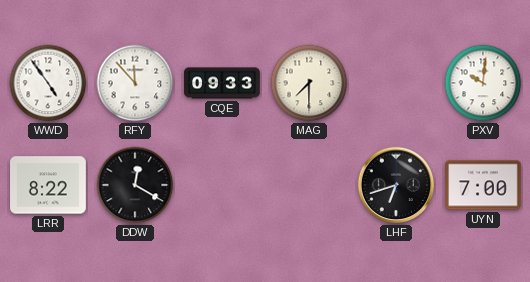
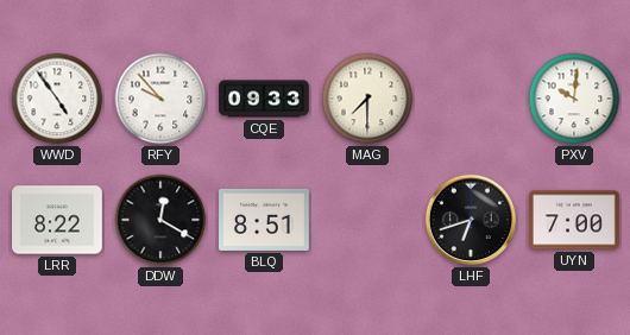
RFY: 11:53 -> 9:53 (160, 99)
BLQ: none -> 8:51 (264, 220)
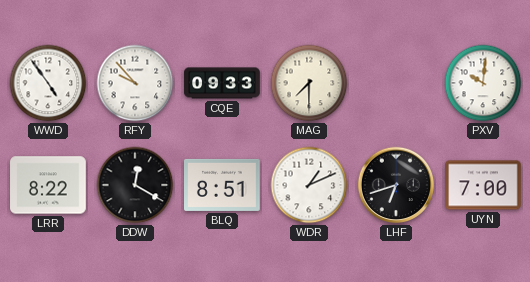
WDR: none -> 1:11 (309, 185)
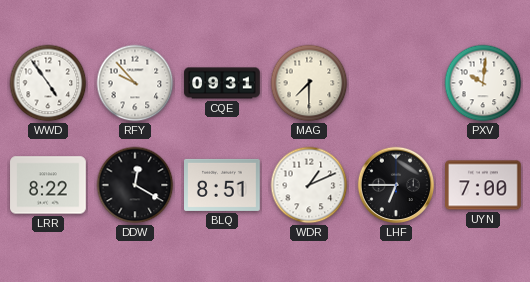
CQE: 09:33 -> 09:31 (222, 83)
LHF: 6:42 -> 6:45 (396, 185)
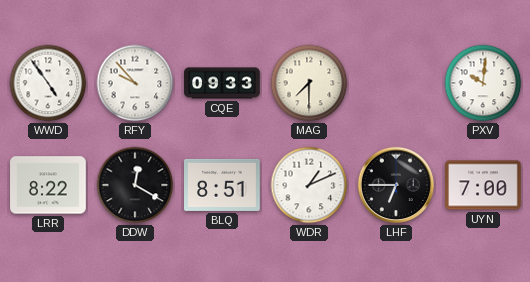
CQE: 09:31 -> 09:33 (222, 83)
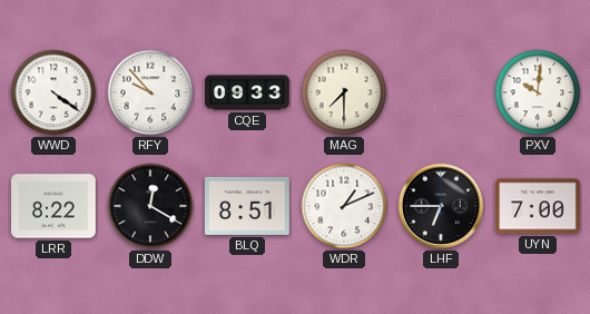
WWD: 4:54 -> 4:21 (53, 92)
